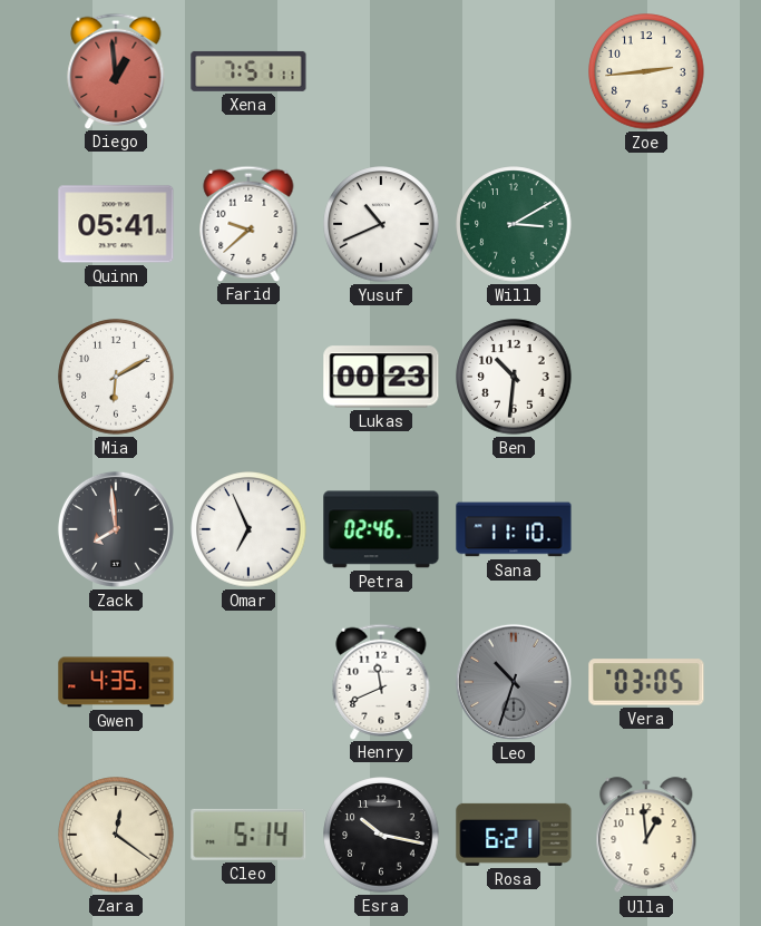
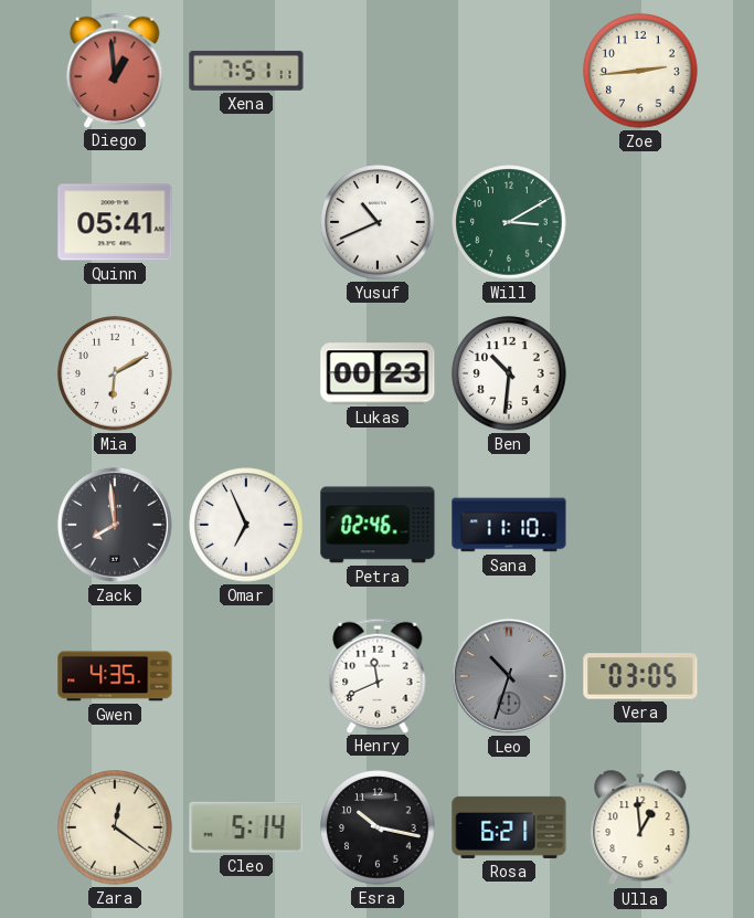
Farid: 9:38 -> none (248, 223)
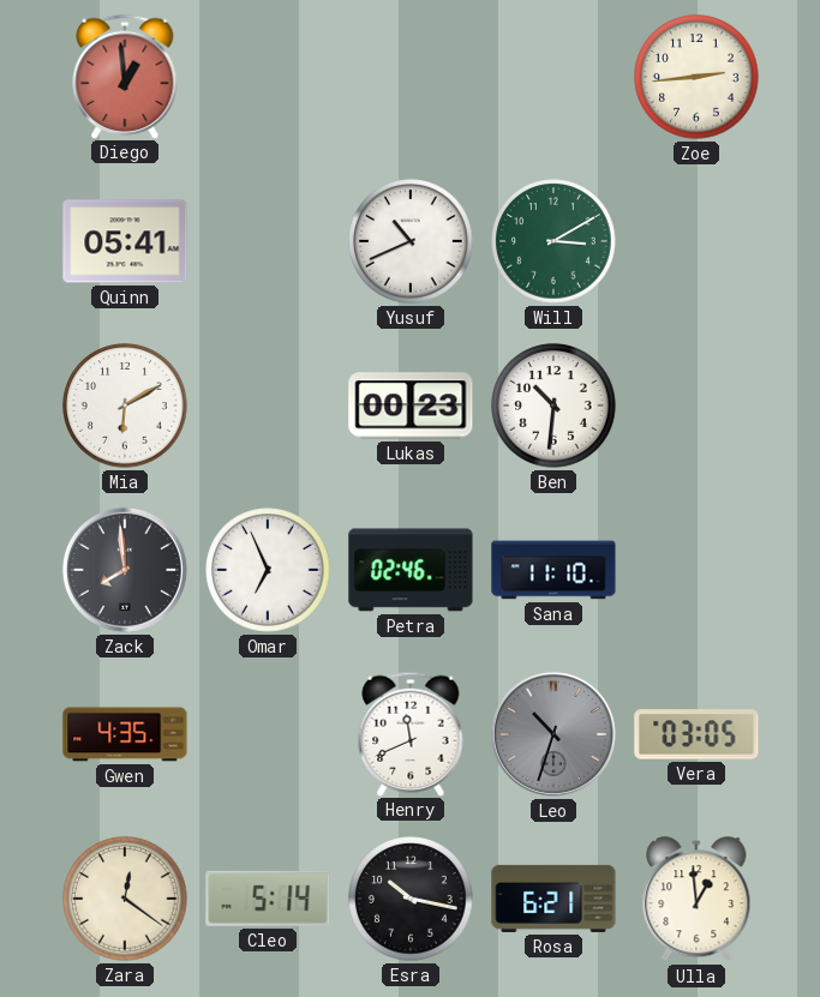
Xena: 7:51 -> none (246, 71)
